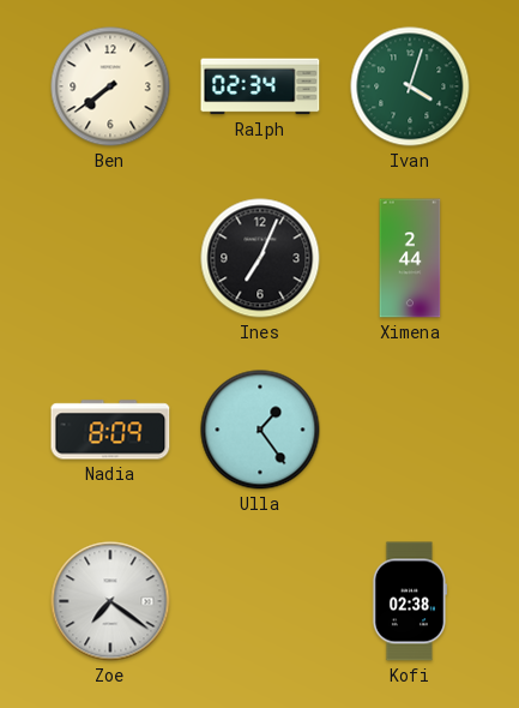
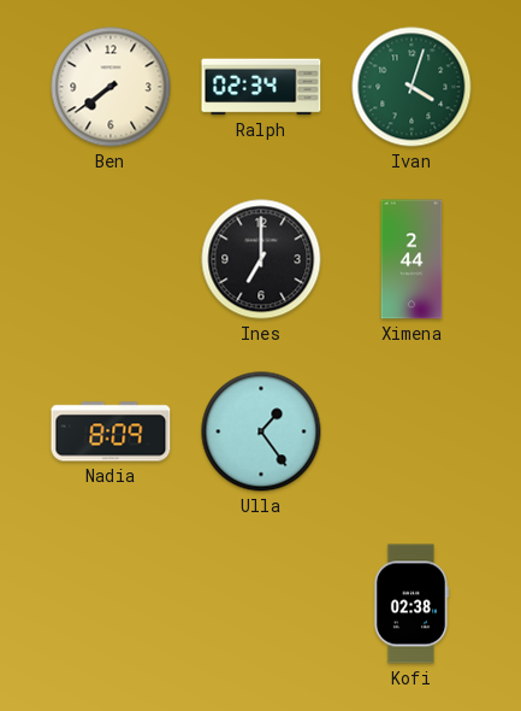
Ines: 7:04 -> 7:00 (261, 259)
Zoe: 7:21 -> none (110, 601)
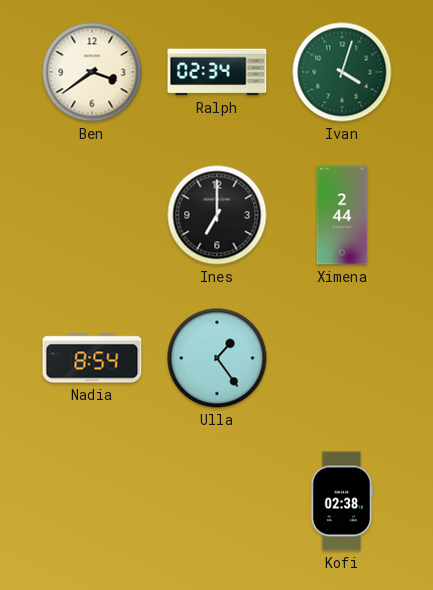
Ben: 7:39 -> 3:39 (92, 72)
Nadia: 8:09 -> 8:54 (92, 358)
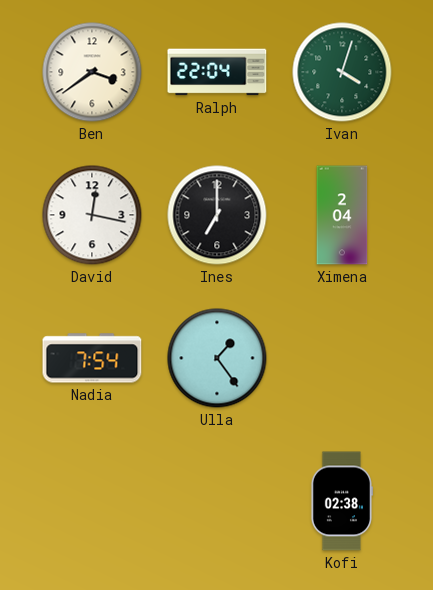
Ralph: 02:34 -> 22:04 (217, 72)
David: none -> 12:17 (92, 215)
Ximena: 2:44 -> 2:04 (342, 215)
Nadia: 8:54 -> 7:54 (92, 358)
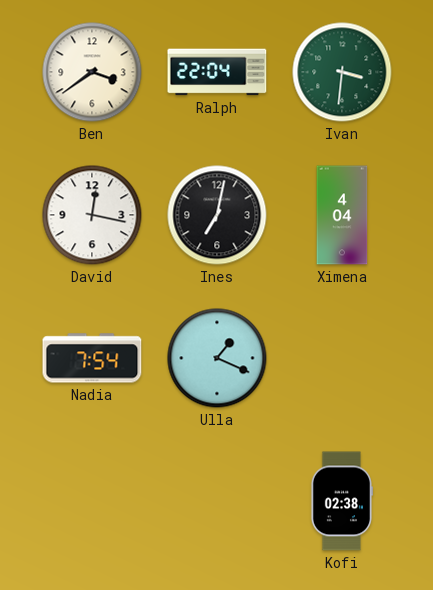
Ivan: 4:03 -> 3:31 (342, 72)
Ines: 7:00 -> 7:02 (217, 215)
Ximena: 2:04 -> 4:04 (342, 215)
Ulla: 1:24 -> 1:19 (217, 358)
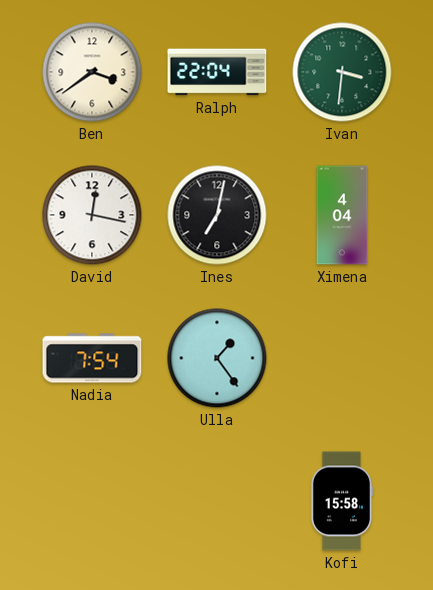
Ulla: 1:19 -> 1:24 (217, 358)
Kofi: 02:38 -> 15:58 (341, 501)
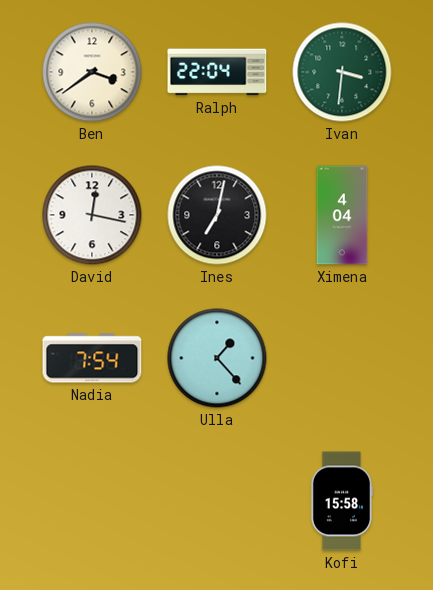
Ulla: 1:24 -> 1:23 (217, 358)
